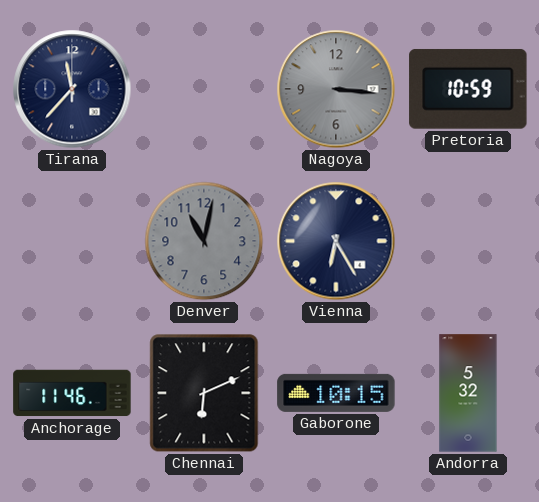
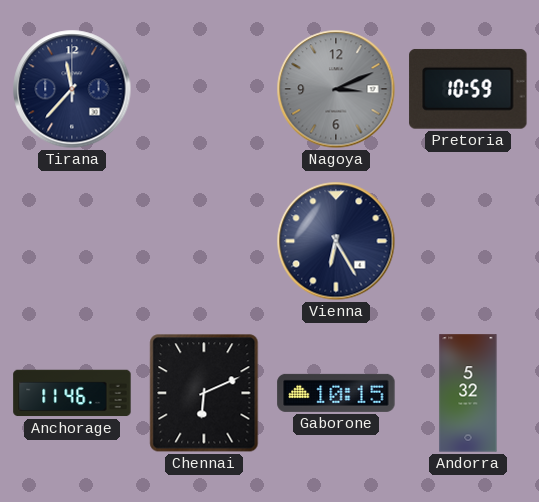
Nagoya: 3:16 -> 3:11 (336, 89)
Denver: 11:02 -> none (204, 241)
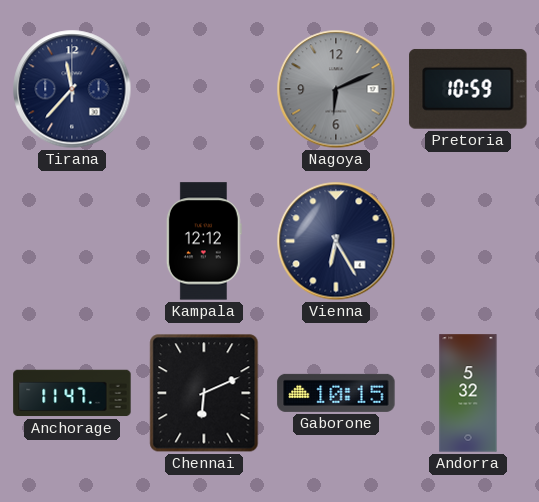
Nagoya: 3:11 -> 6:11 (336, 89)
Kampala: none -> 12:12 (204, 241)
Anchorage: 11:46 -> 11:47 (72, 393)
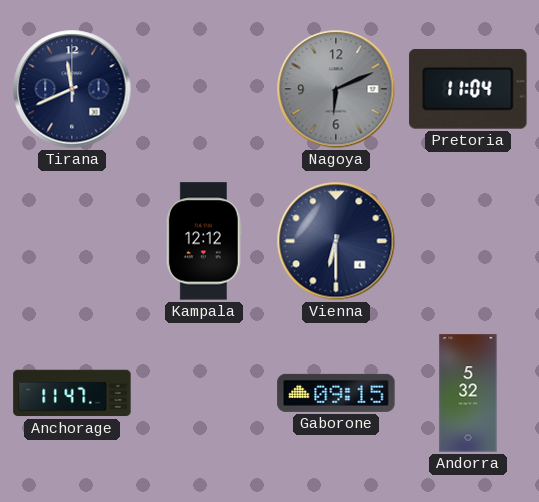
Tirana: 11:37 -> 11:41 (72, 89)
Pretoria: 10:59 -> 11:04 (468, 89)
Vienna: 6:25 -> 6:30 (336, 241)
Chennai: 6:11 -> none (204, 393)
Gaborone: 10:15 -> 09:15 (336, 393)
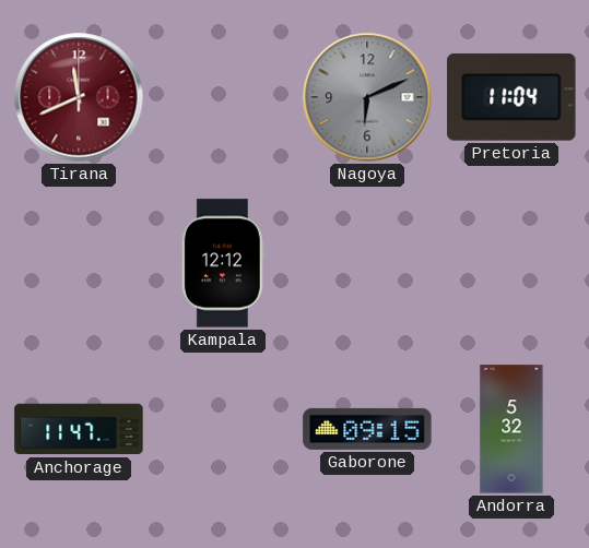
Tirana dial: navy -> burgundy (79, 97)
Vienna: 6:30 -> none (336, 241)
